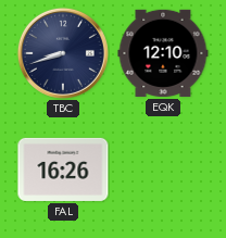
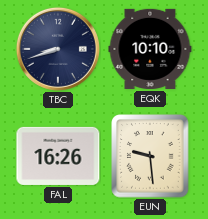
EQK: 12:10 -> 10:10 (150, 49)
EUN: none -> 9:29 (150, 156)
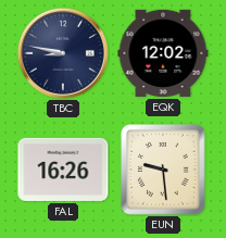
TBC: 8:42 -> 8:47 (63, 53)
EQK: 10:10 -> 12:02 (163, 53)
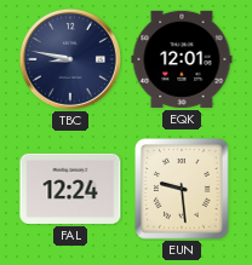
EQK: 12:02 -> 12:01 (182, 59)
FAL: 16:26 -> 12:24 (70, 189)
